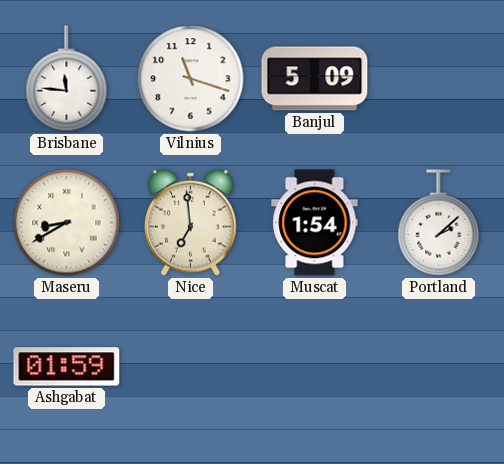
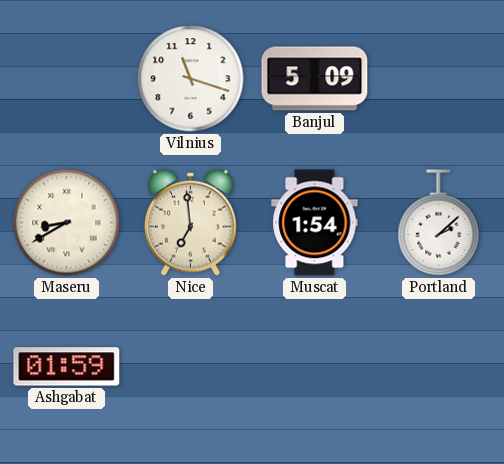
Brisbane: 11:46 -> none (67, 79)
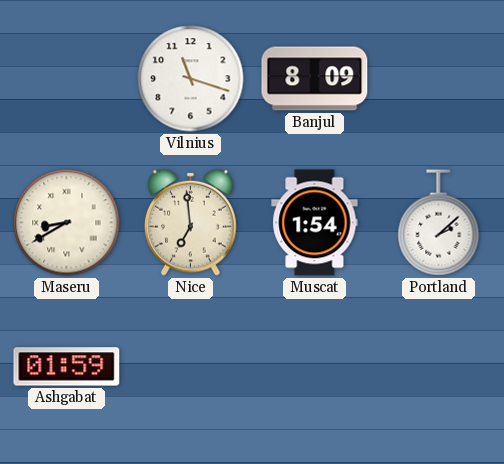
Banjul: 5:09 -> 8:09 (315, 79)
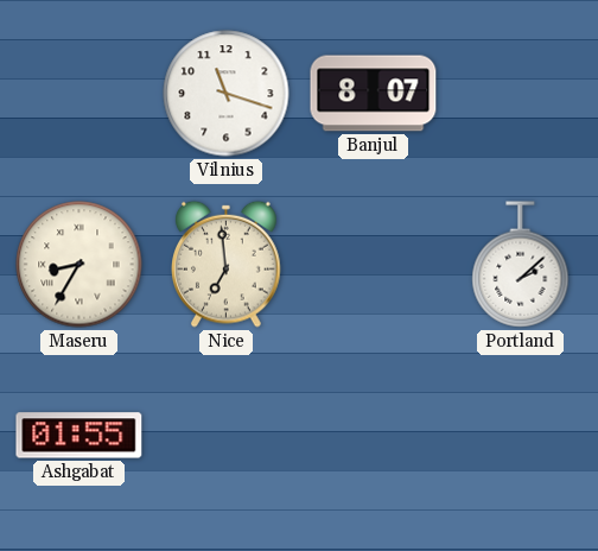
Banjul: 8:09 -> 8:07 (374, 94)
Maseru: 8:40 -> 8:35 (79, 265)
Muscat: 1:54 -> none (315, 223)
Ashgabat: 01:59 -> 01:55 (79, 436)
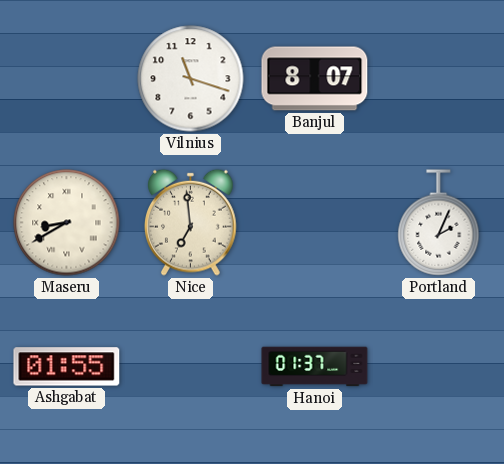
Maseru: 8:35 -> 8:40 (67, 223)
Portland: 2:08 -> 2:04 (439, 223)
Hanoi: none -> 01:37 (315, 367)
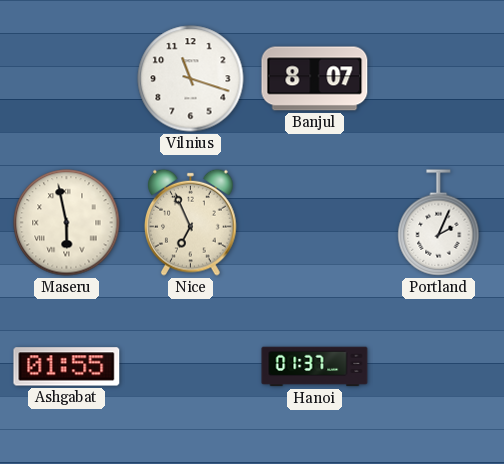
Maseru: 8:40 -> 5:58 (67, 223)
Nice: 6:59 -> 6:56 (191, 222)
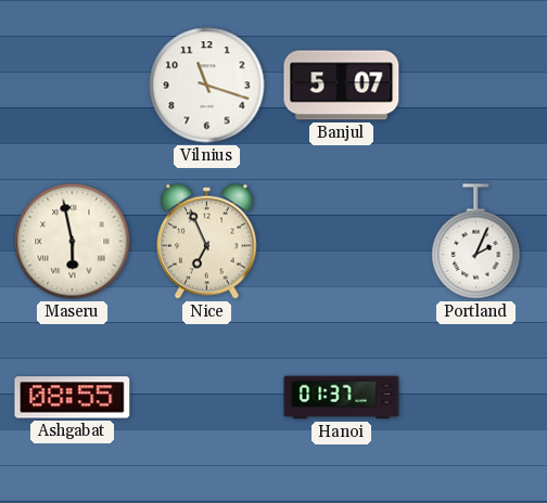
Banjul: 8:07 -> 5:07 (342, 86)
Ashgabat: 01:55 -> 08:55 (73, 398)
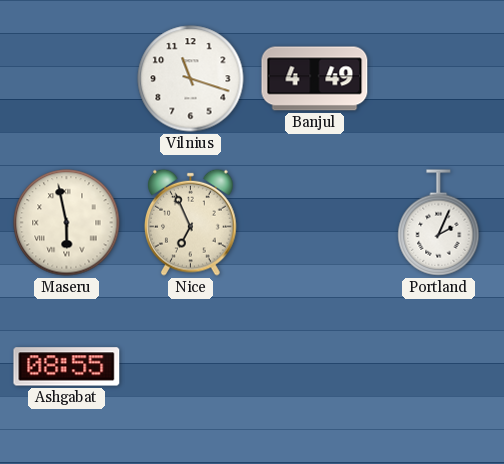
Banjul: 5:07 -> 4:49 (315, 79)
Hanoi: 01:37 -> none (342, 398)
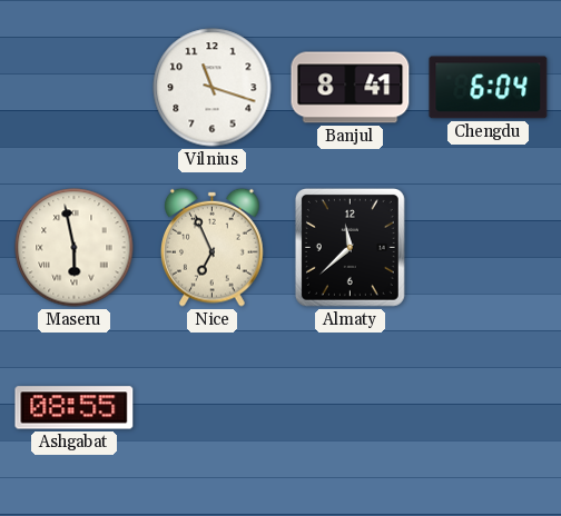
Banjul: 4:49 -> 8:41 (351, 88)
Chengdu: none -> 6:04 (489, 88)
Almaty: none -> 11:38 (350, 247)
Portland: 2:04 -> none (439, 223)
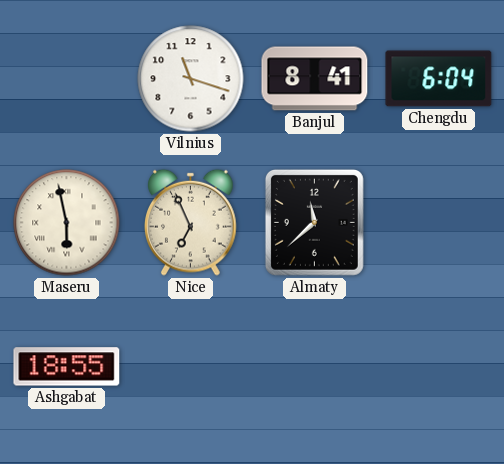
Ashgabat: 08:55 -> 18:55 (67, 367)
